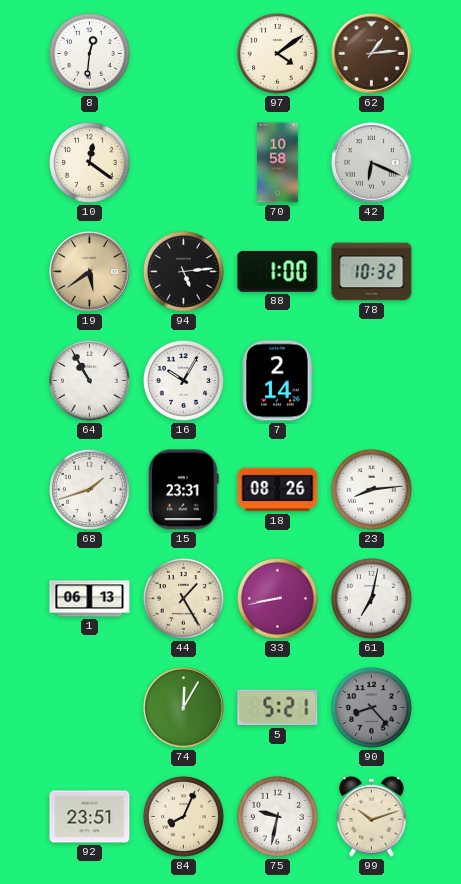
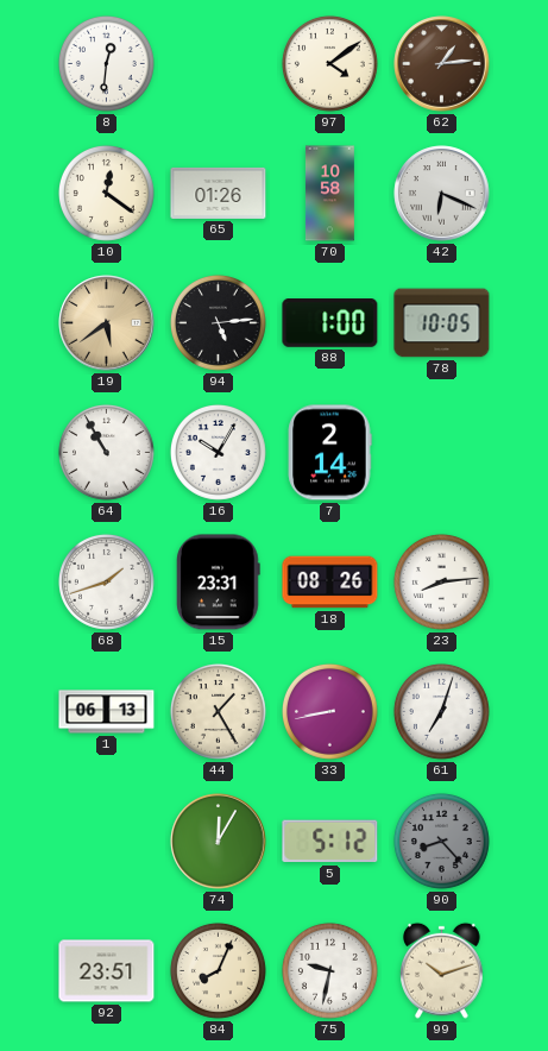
65: none -> 01:26 (219, 193)
78: 10:32 -> 10:05 (442, 323)
61: 7:02 -> 7:03 (441, 711)
5: 5:21 -> 5:12 (330, 842)
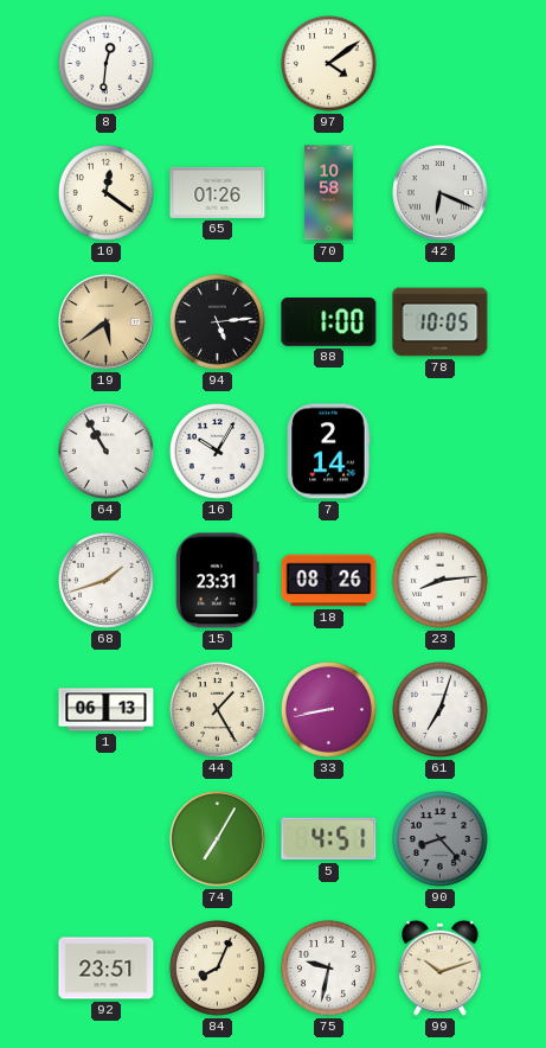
62: 1:14 -> none (442, 64)
74: 12:05 -> 7:05 (218, 839)
5: 5:12 -> 4:51 (329, 839)
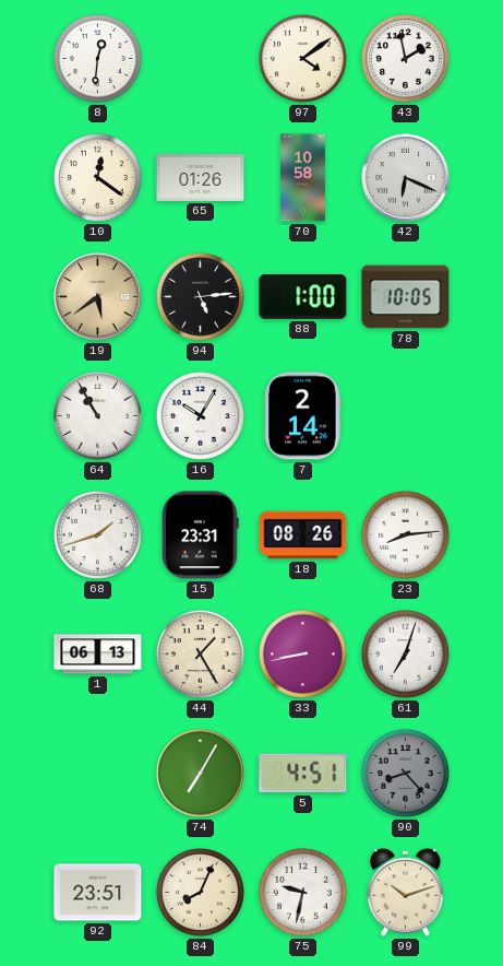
43: none -> 1:58 (405, 58)
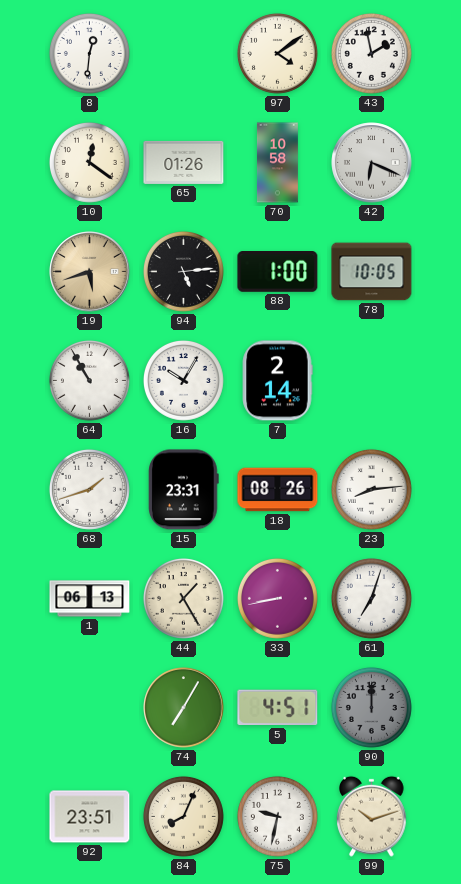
19: 5:39 -> 5:42 (90, 272)
90: 8:23 -> 12:00 (371, 707)
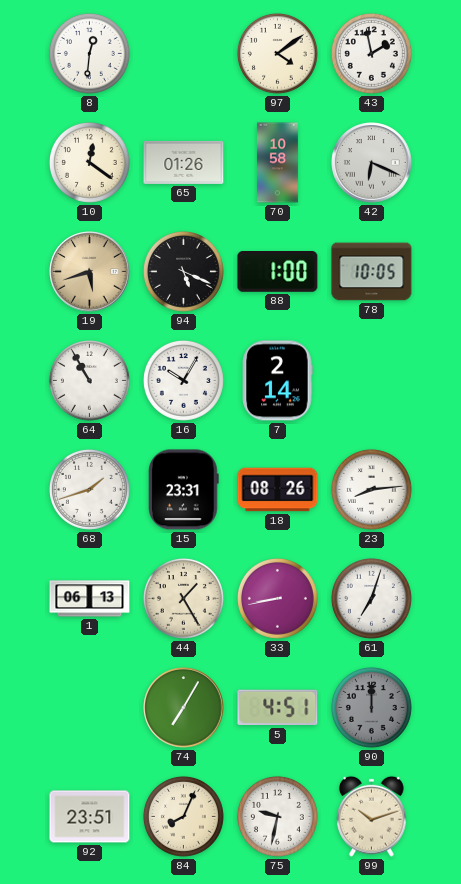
94: 5:14 -> 5:19 (183, 271)
